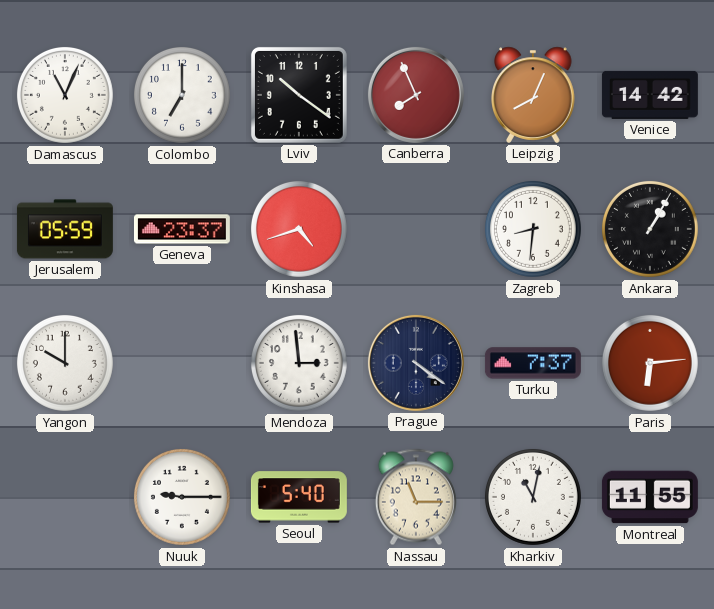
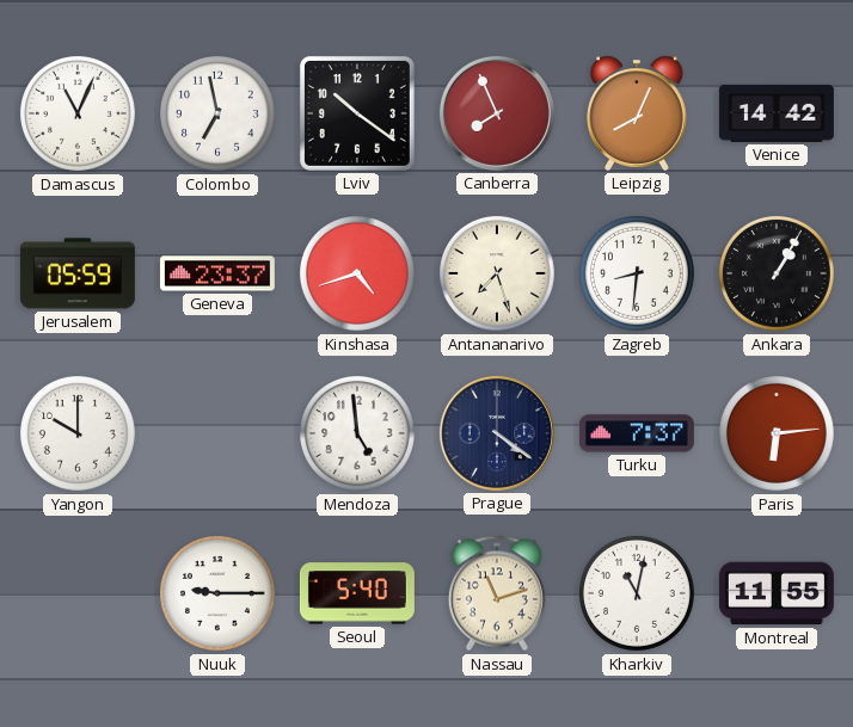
Colombo: 7:00 -> 6:58 (217, 113)
Antananarivo: none -> 7:27 (497, 273)
Mendoza: 2:59 -> 4:59 (357, 433)
Nassau: 11:15 -> 11:12 (497, 593)
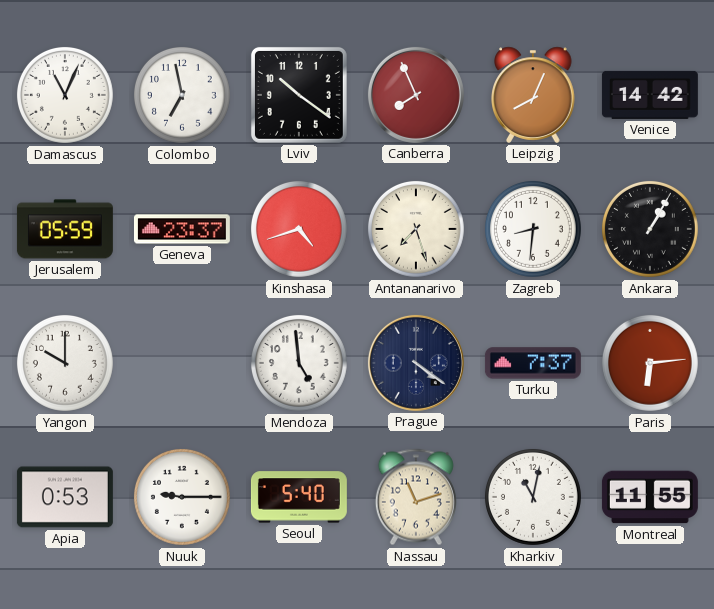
Apia: none -> 0:53 (65, 497)
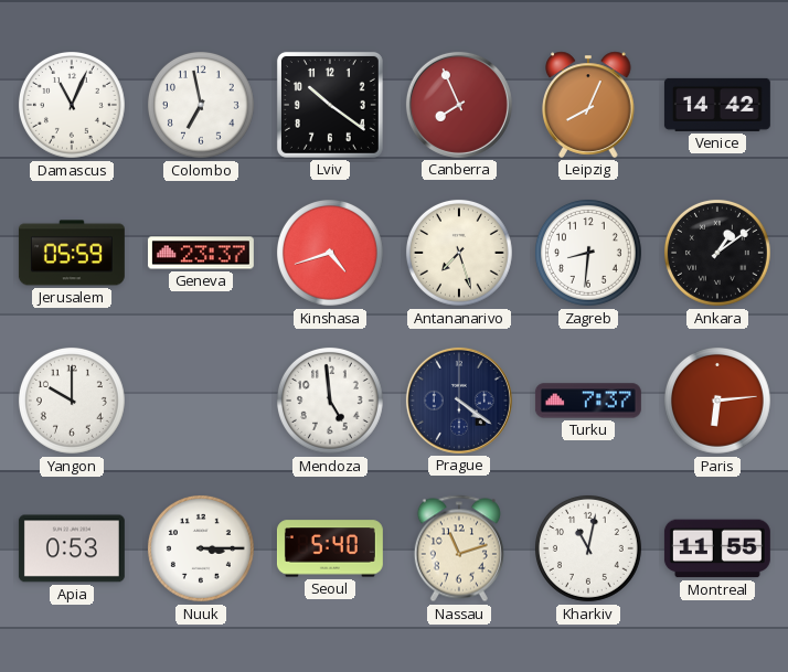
Ankara: 1:05 -> 1:09 (717, 253)
Nuuk: 9:15 -> 3:15 (201, 548)
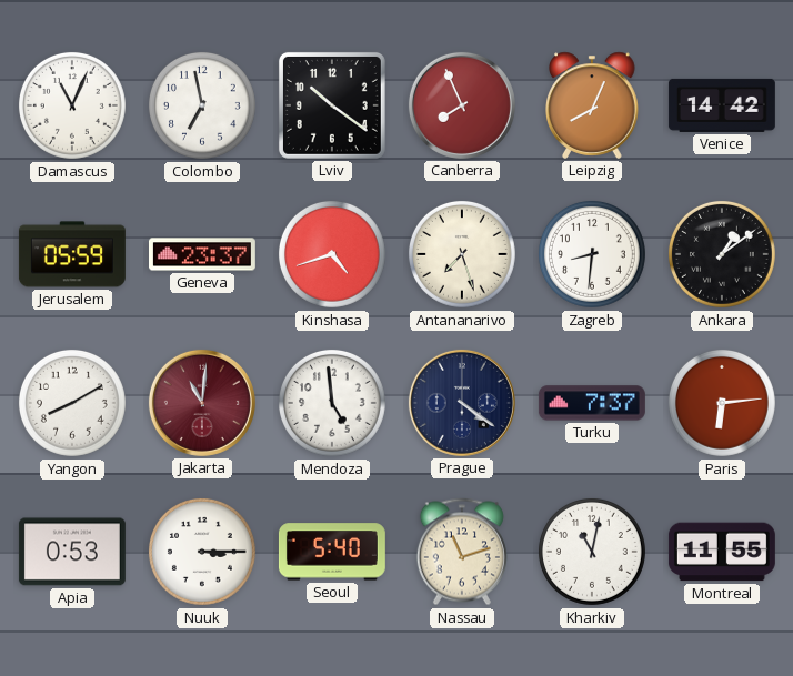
Yangon: 10:00 -> 8:10 (72, 403)
Jakarta: none -> 11:01 (202, 403)
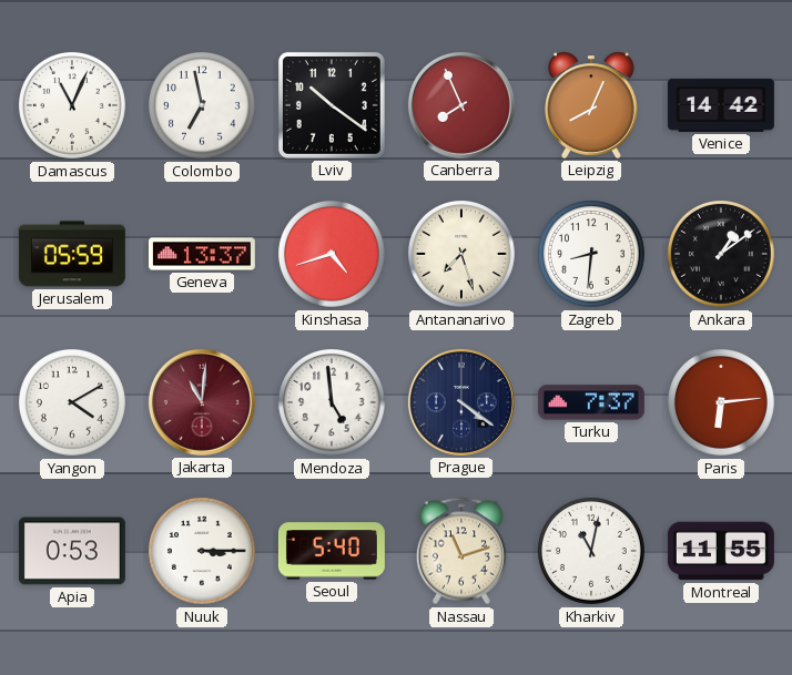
Geneva: 23:37 -> 13:37 (202, 254)
Yangon: 8:10 -> 4:10 (72, 402)
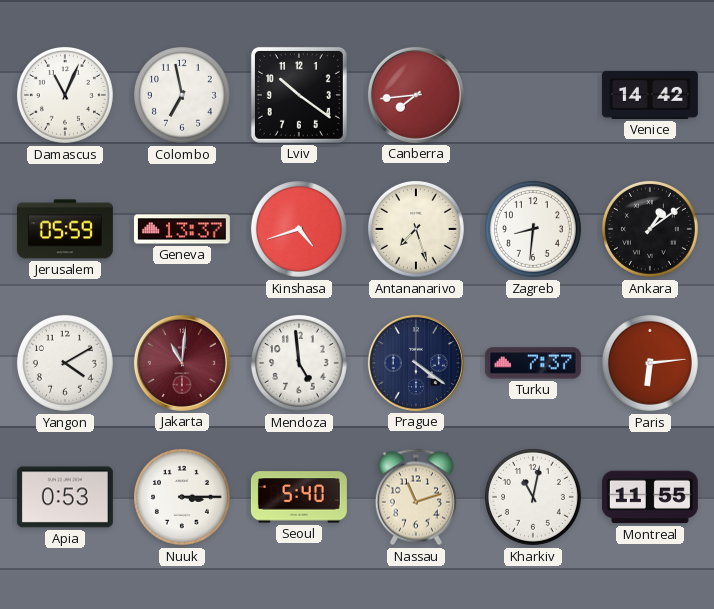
Canberra: 7:56 -> 7:44 (416, 95)
Leipzig: 8:04 -> none (591, 105)
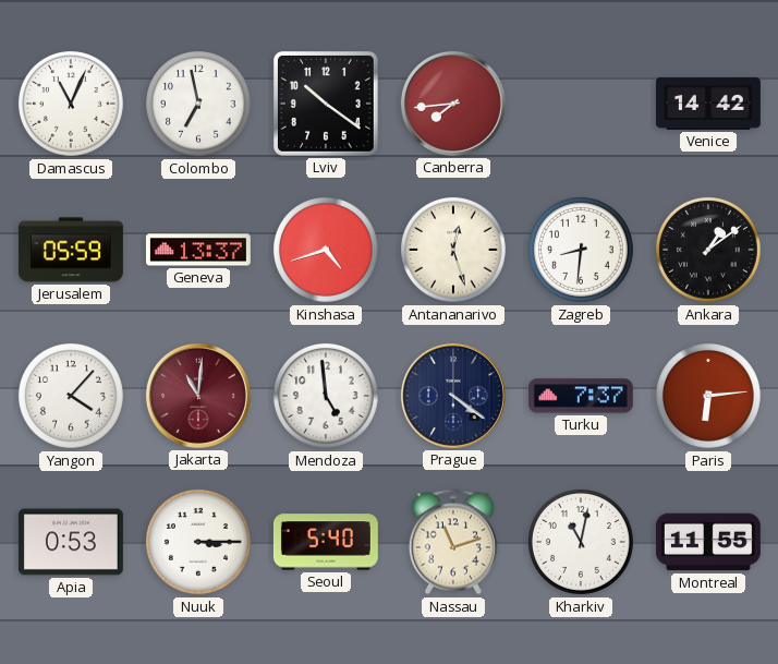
Antananarivo: 7:27 -> 12:27 (453, 250)
Yangon: 4:10 -> 4:07 (71, 396)
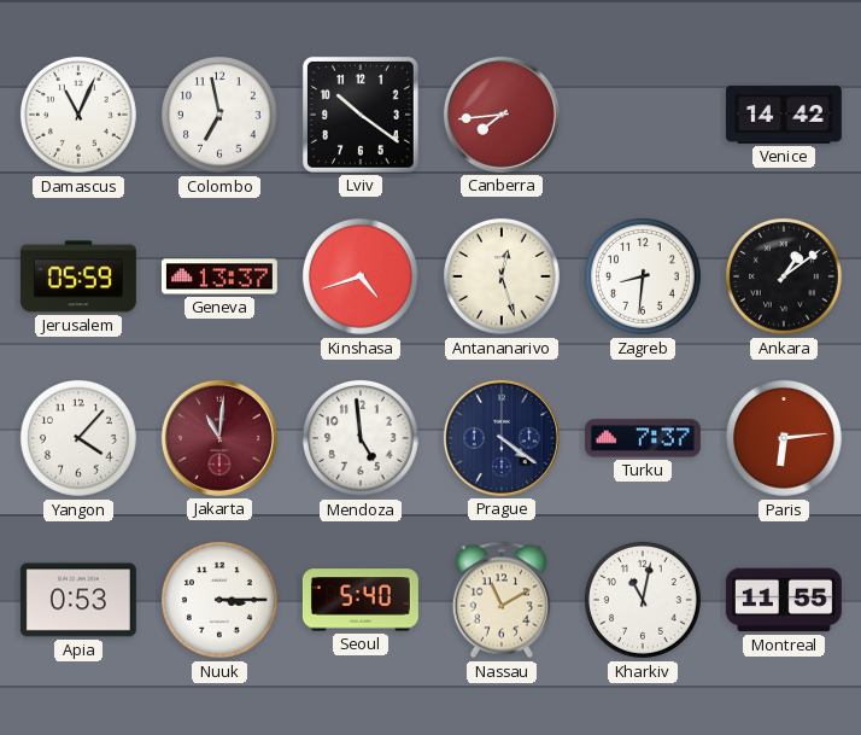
Nassau: 11:12 -> 11:10 (502, 600)
